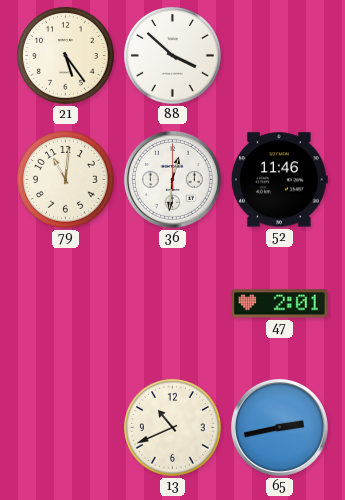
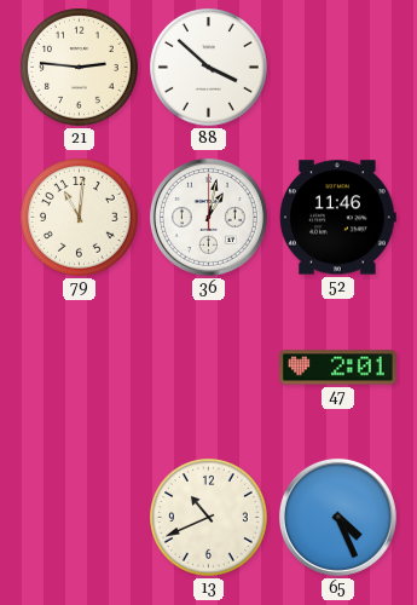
21: 5:24 -> 2:46 (80, 68)
36: 12:31 -> 1:02 (208, 217)
65: 2:43 -> 4:26 (337, 517)
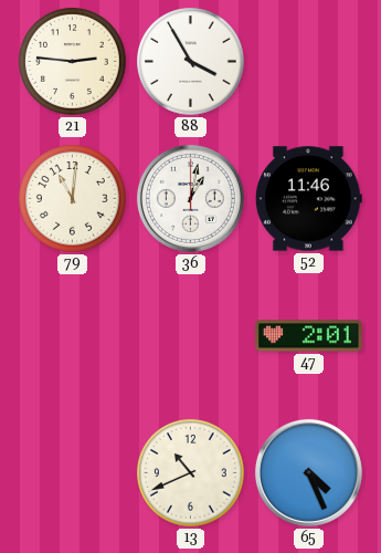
88: 3:52 -> 3:55 (191, 62)
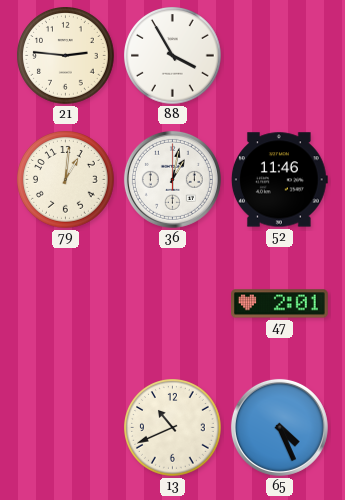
79: 11:01 -> 1:01 (66, 180)
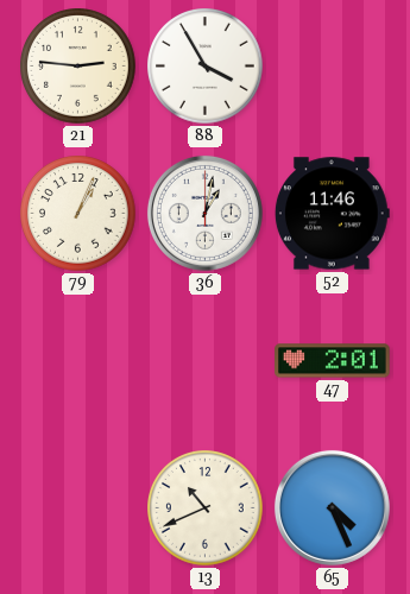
79: 1:01 -> 1:04 (78, 214)
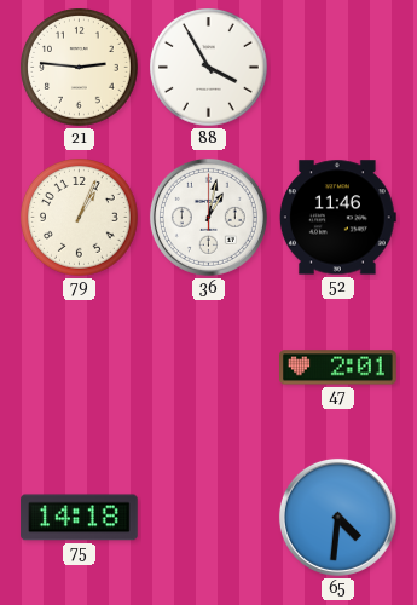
75: none -> 14:18 (80, 518)
13: 10:41 -> none (206, 508)
65: 4:26 -> 4:31 (337, 517)
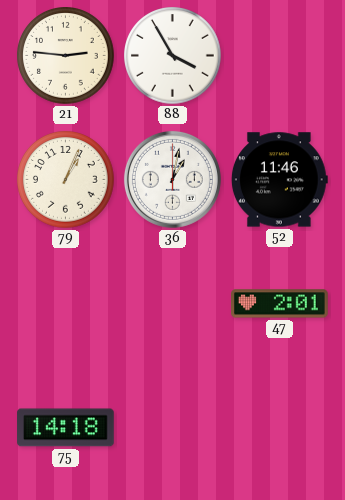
65: 4:31 -> none (337, 517)
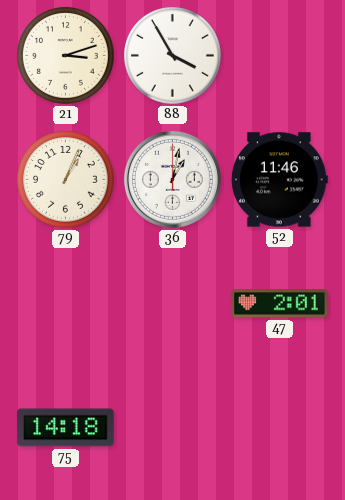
21: 2:46 -> 3:12 (66, 56)
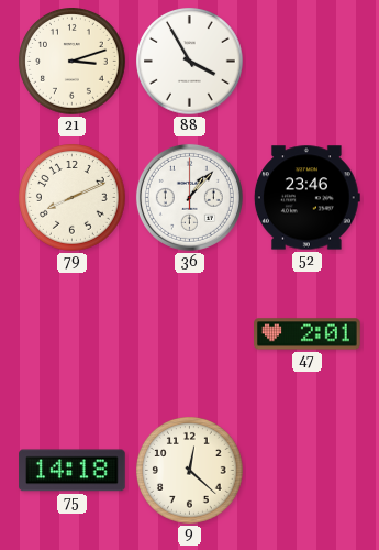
79: 1:04 -> 8:11 (73, 198)
36: 1:02 -> 1:07 (189, 197)
52: 11:46 -> 23:46 (306, 198)
9: none -> 12:22 (190, 471)
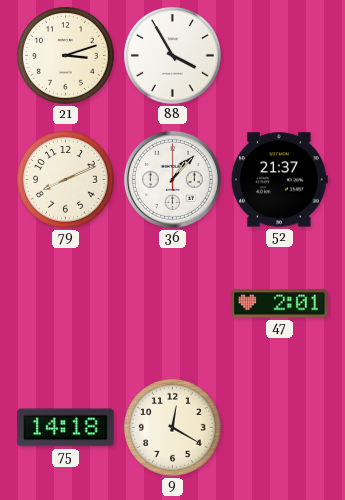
52: 23:46 -> 21:37 (279, 180)
9: 12:22 -> 12:20 (173, 428)
